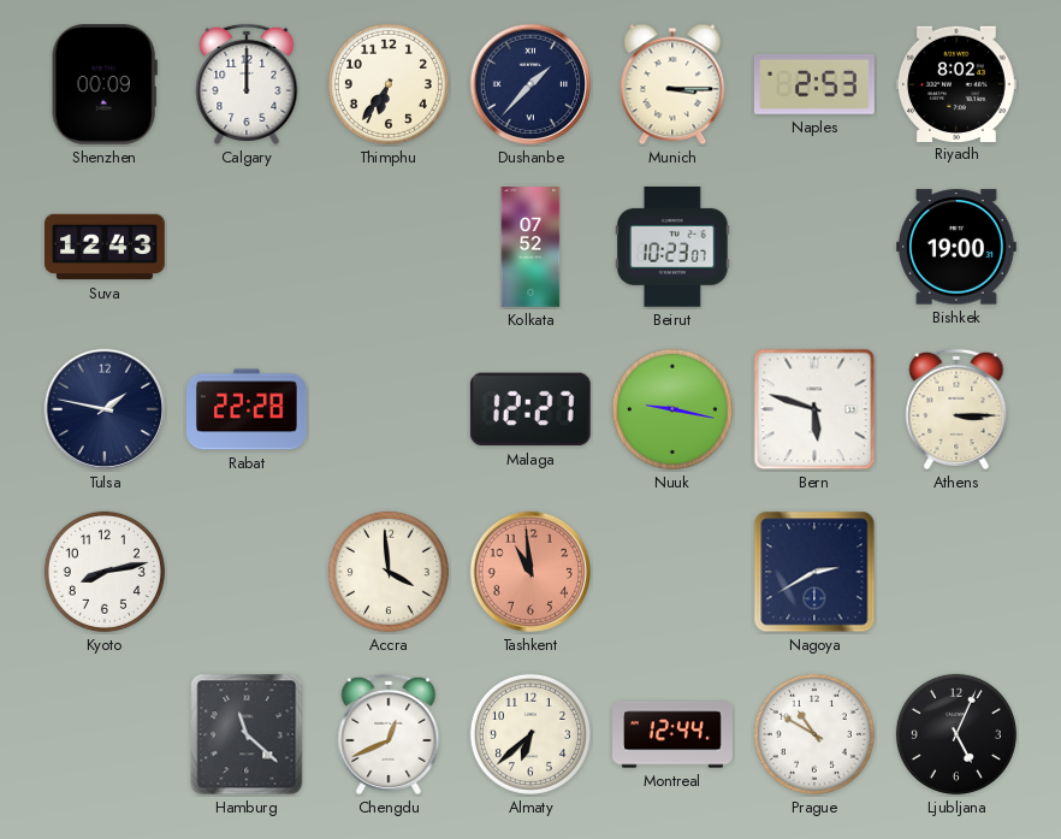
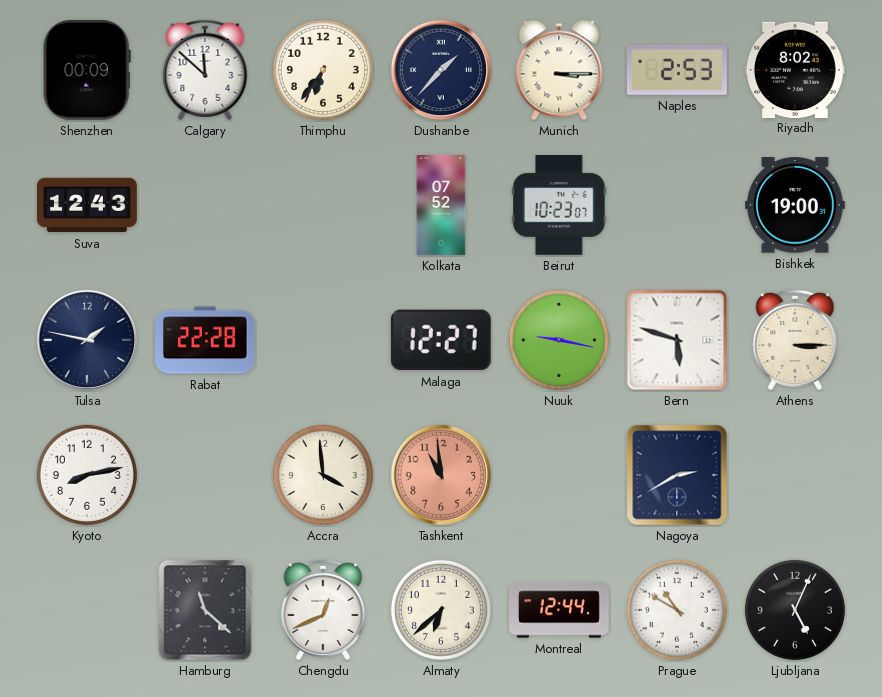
Calgary: 12:00 -> 11:52 (205, 70)
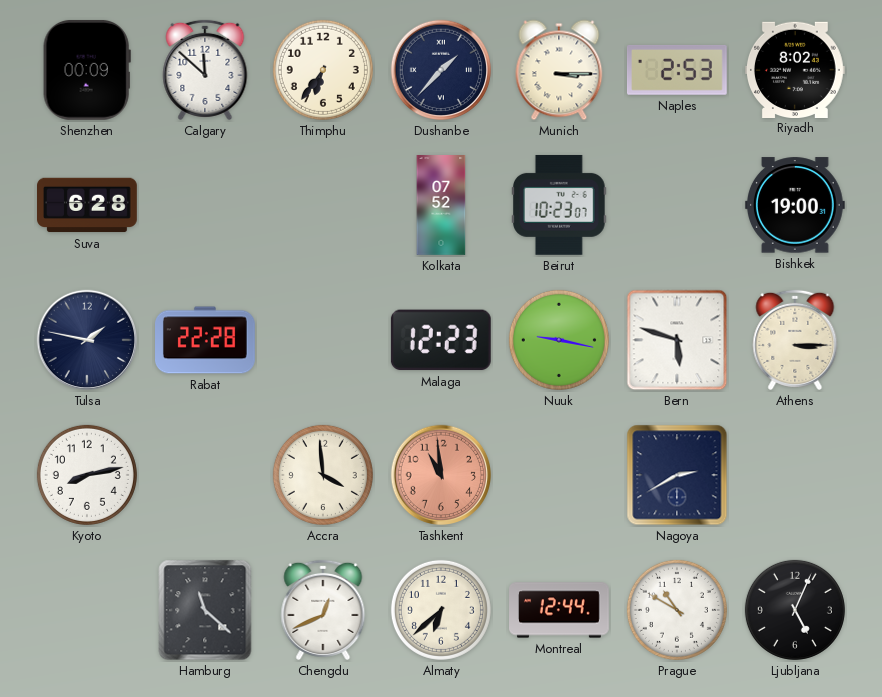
Suva: 12:43 -> 6:28 (88, 205)
Malaga: 12:27 -> 12:23 (441, 340)
